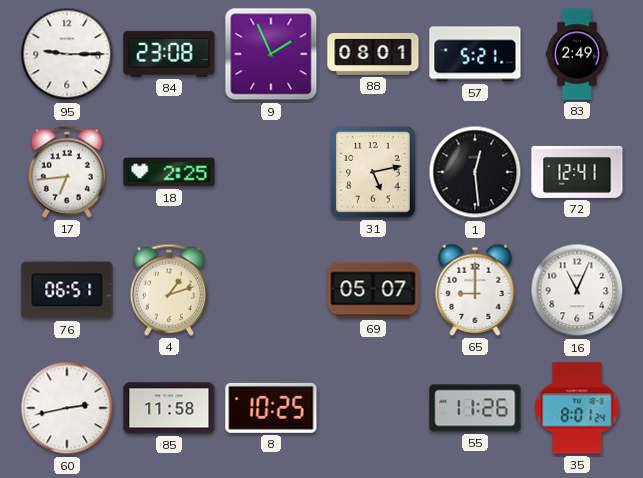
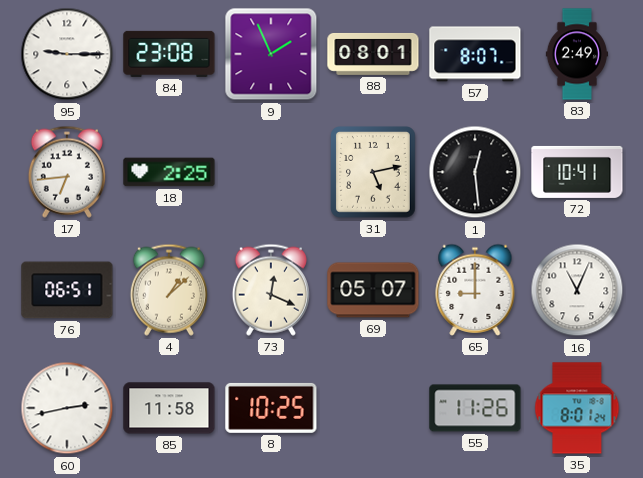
57: 5:21 -> 8:07 (475, 54)
72: 12:41 -> 10:41 (577, 172)
4: 1:12 -> 1:08 (169, 290)
73: none -> 12:19 (271, 290)
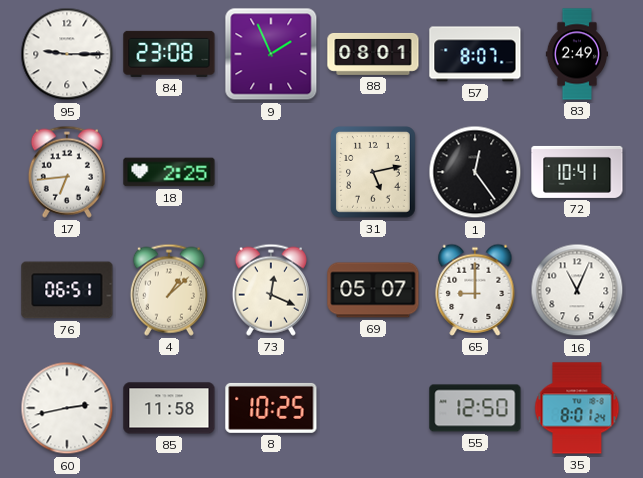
1: 12:29 -> 12:24 (475, 172)
55: 11:26 -> 12:50 (475, 408)
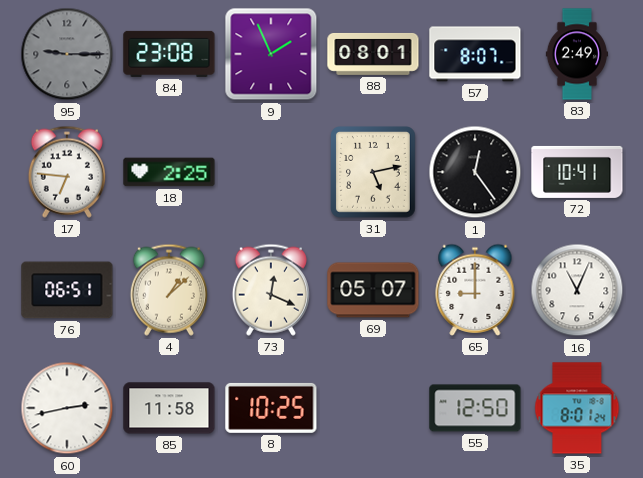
95 dial: white -> grey (67, 54)
17: 6:44 -> 6:46 (67, 172)
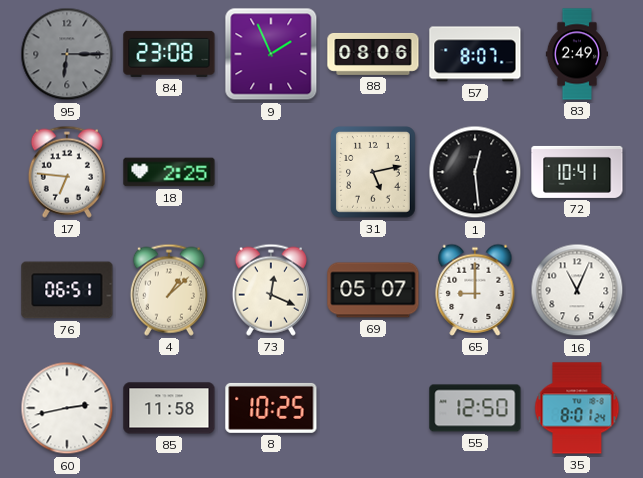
95: 9:15 -> 6:15 (67, 54)
88: 08:01 -> 08:06 (373, 54)
1: 12:24 -> 12:29 (475, 172)
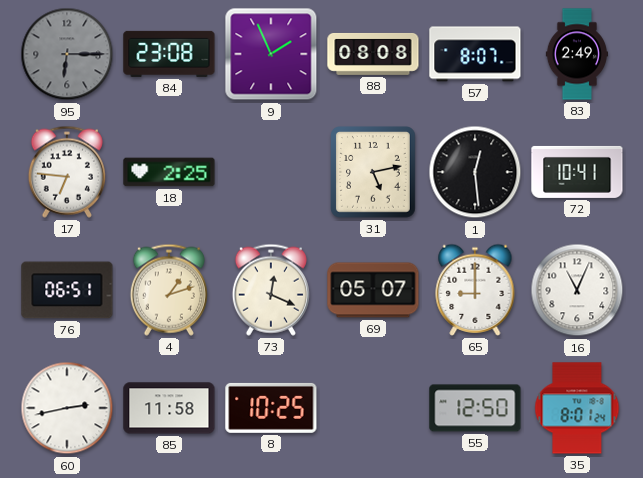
88: 08:06 -> 08:08 (373, 54)
4: 1:08 -> 1:12 (169, 290)
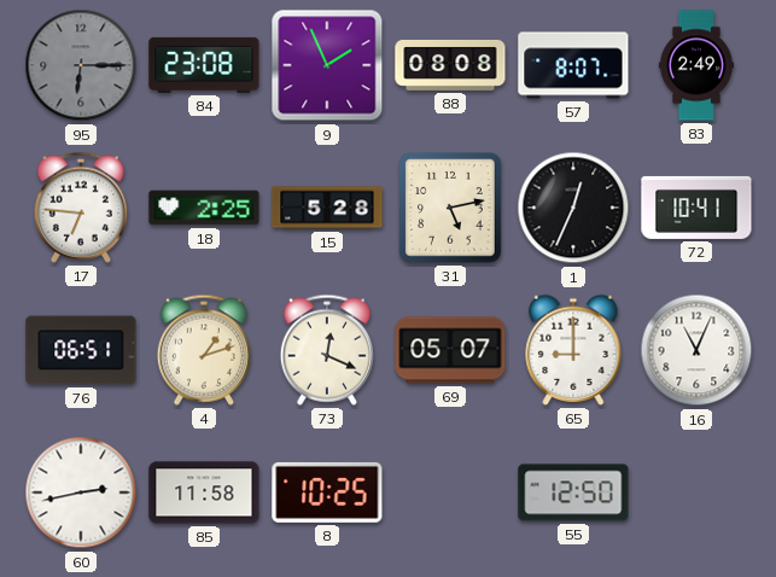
15: none -> 5:28 (327, 208)
1: 12:29 -> 12:34 (573, 208)
35: 8:01 -> none (577, 408)
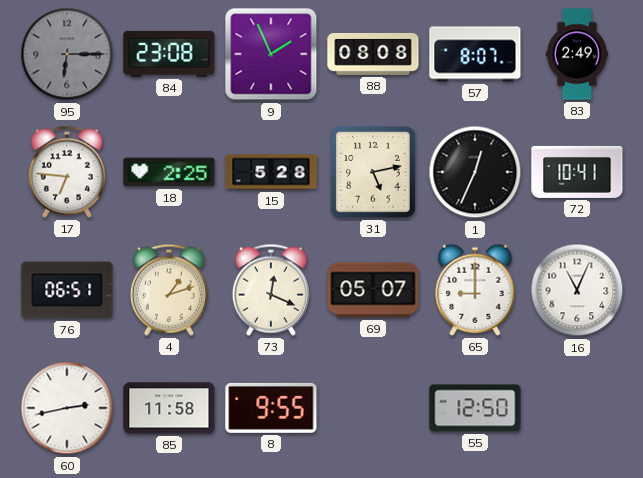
8: 10:25 -> 9:55 (271, 408)
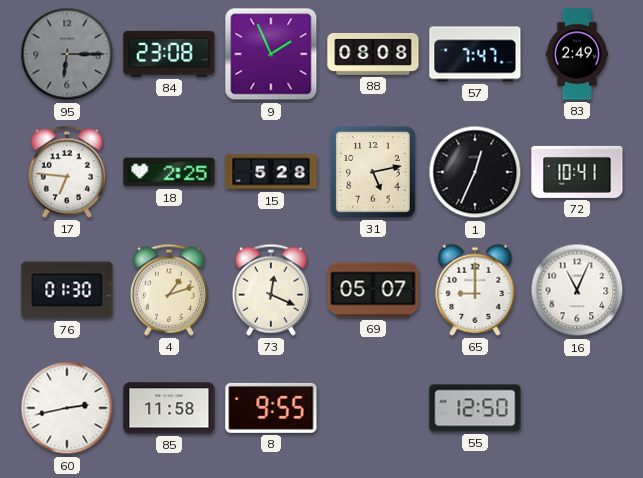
57: 8:07 -> 7:47 (475, 54)
76: 06:51 -> 01:30 (67, 290)
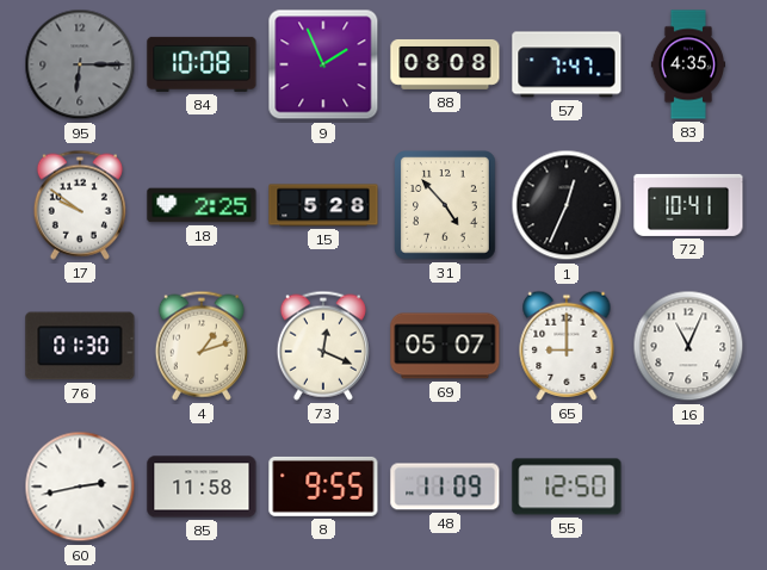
84: 23:08 -> 10:08 (202, 64)
83: 2:49 -> 4:35 (687, 64)
17: 6:46 -> 9:51 (80, 205)
31: 5:13 -> 4:53 (446, 206)
48: none -> 11:09 (445, 487)
